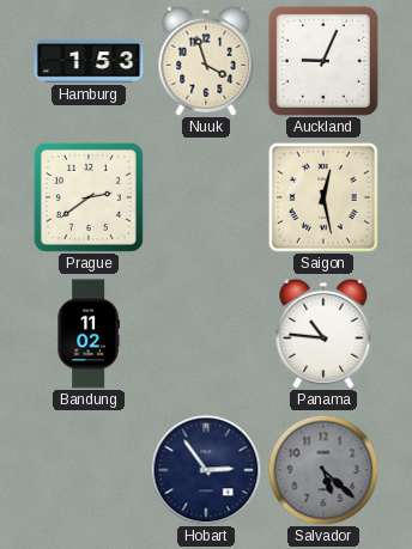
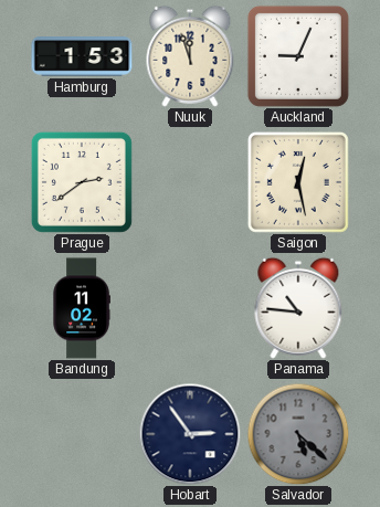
Nuuk: 3:57 -> 11:57 (190, 56)
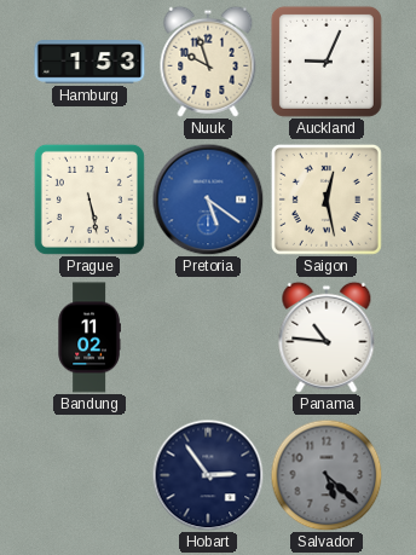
Nuuk: 11:57 -> 9:57 (208, 62)
Prague: 2:39 -> 5:28 (89, 200)
Pretoria: none -> 5:21 (208, 200)
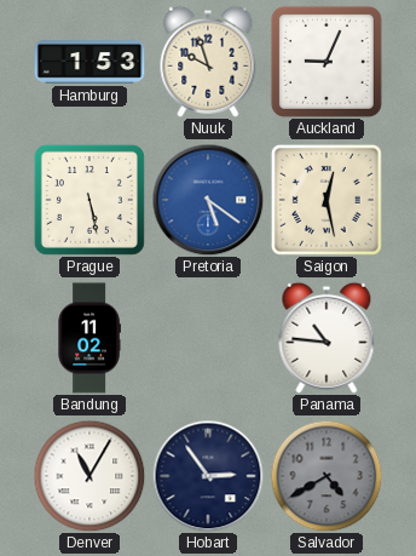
Denver: none -> 11:05 (89, 476)
Salvador: 5:22 -> 4:40 (327, 476)
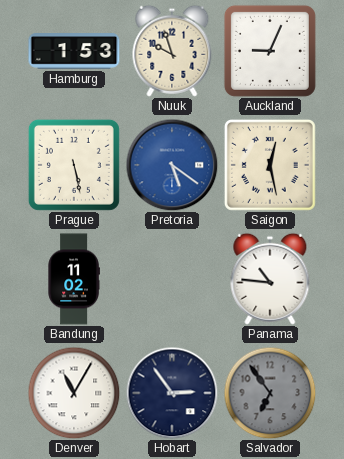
Salvador: 4:40 -> 6:54 (270, 393)
